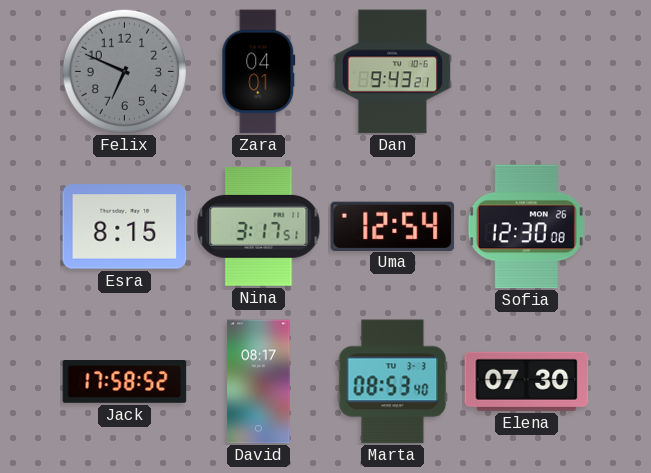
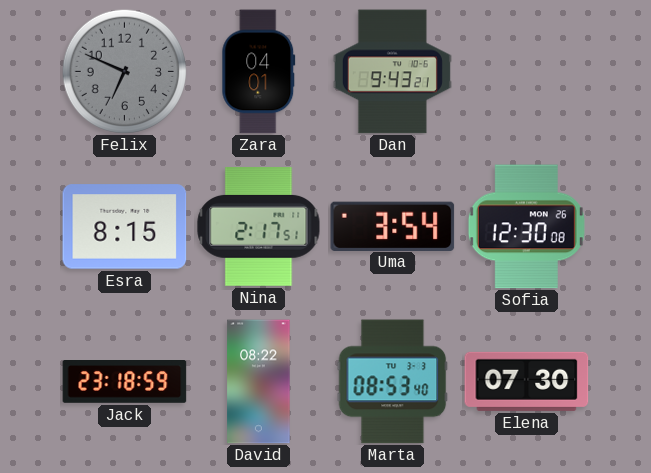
Nina: 3:17 -> 2:17 (259, 227)
Uma: 12:54 -> 3:54 (393, 226)
Jack: 17:58 -> 23:18 (125, 382)
David: 08:17 -> 08:22 (259, 382)
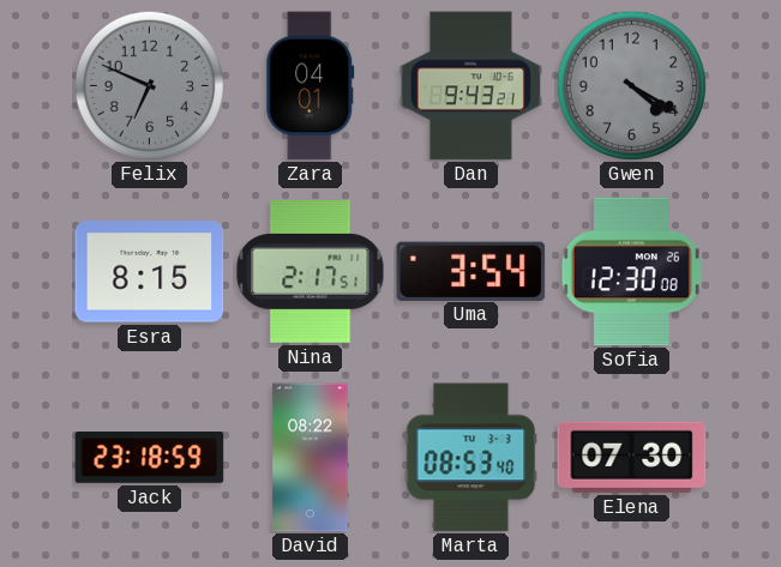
Gwen: none -> 4:20 (631, 85)
